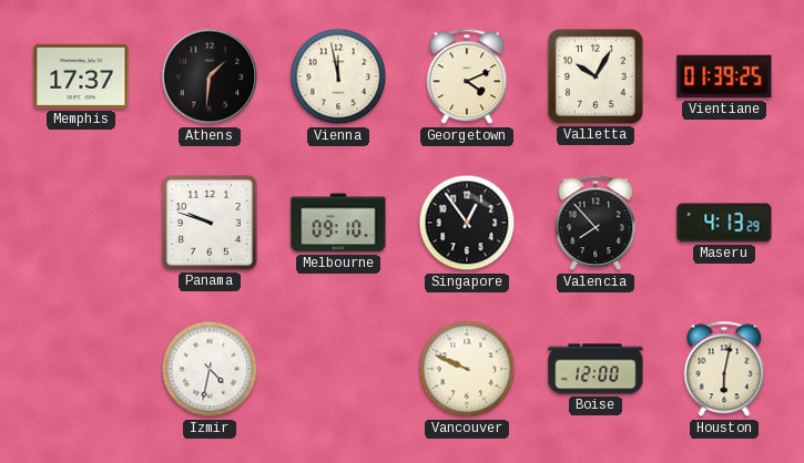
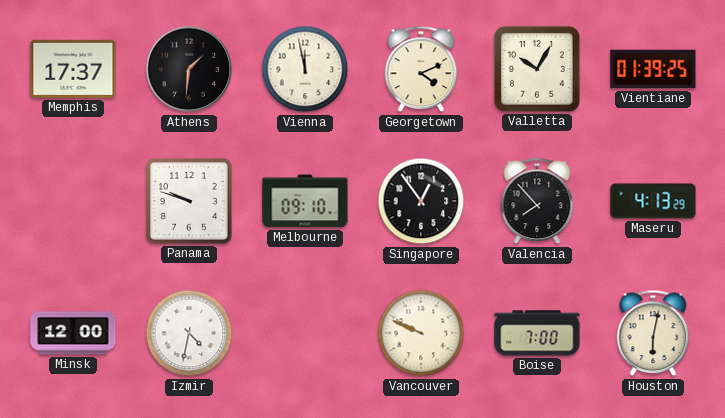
Minsk: none -> 12:00 (73, 333)
Boise: 12:00 -> 7:00 (537, 333)
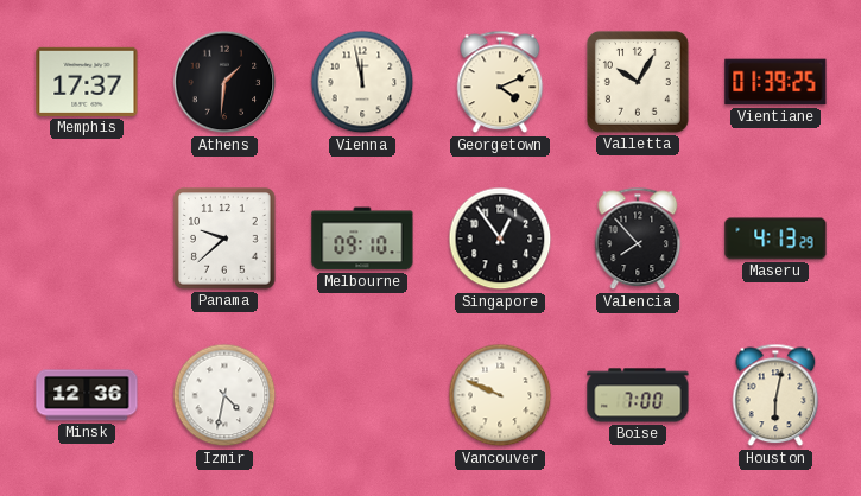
Panama: 9:48 -> 9:38 (224, 239)
Minsk: 12:00 -> 12:36 (87, 395)
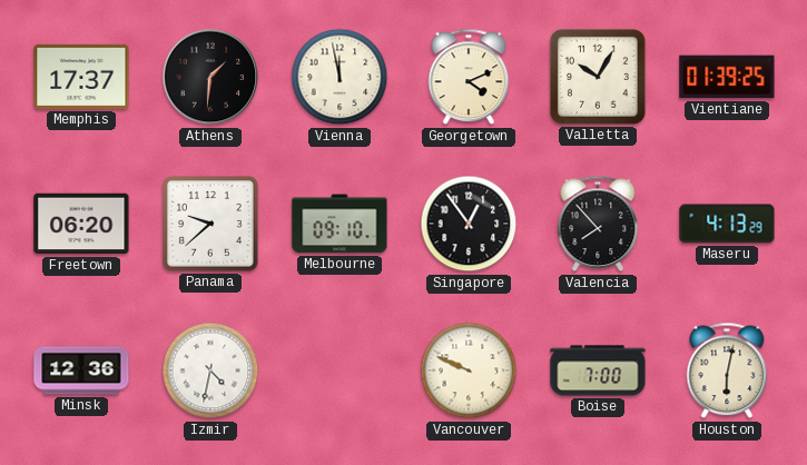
Freetown: none -> 06:20 (81, 224)
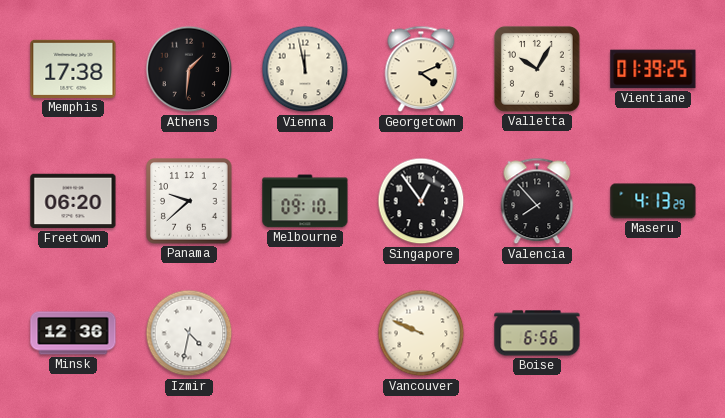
Memphis: 17:37 -> 17:38 (73, 69)
Boise: 7:00 -> 6:56 (537, 333)
Houston: 6:02 -> none (727, 370)
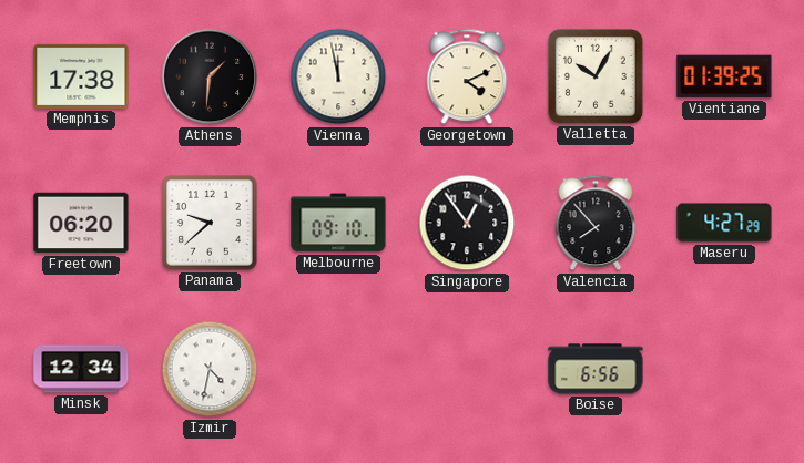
Maseru: 4:13 -> 4:27 (724, 223)
Minsk: 12:36 -> 12:34 (81, 369)
Vancouver: 9:49 -> none (421, 333)
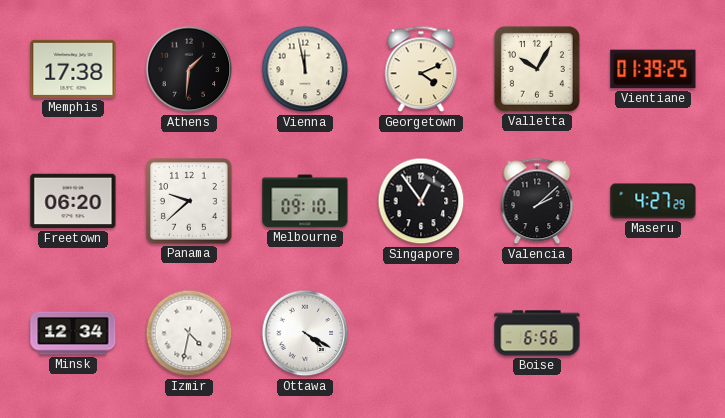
Valencia: 7:53 -> 2:08 (537, 201)
Ottawa: none -> 4:20 (305, 333)
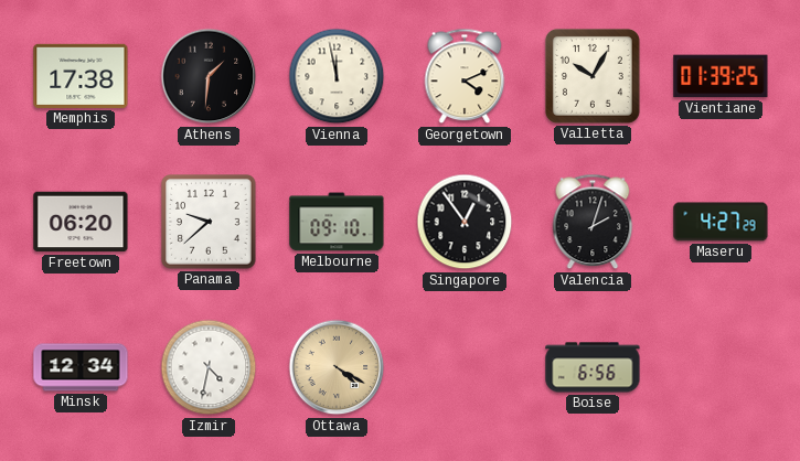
Valencia: 2:08 -> 2:03 (593, 222)
Ottawa dial: white -> champagne (337, 367)
